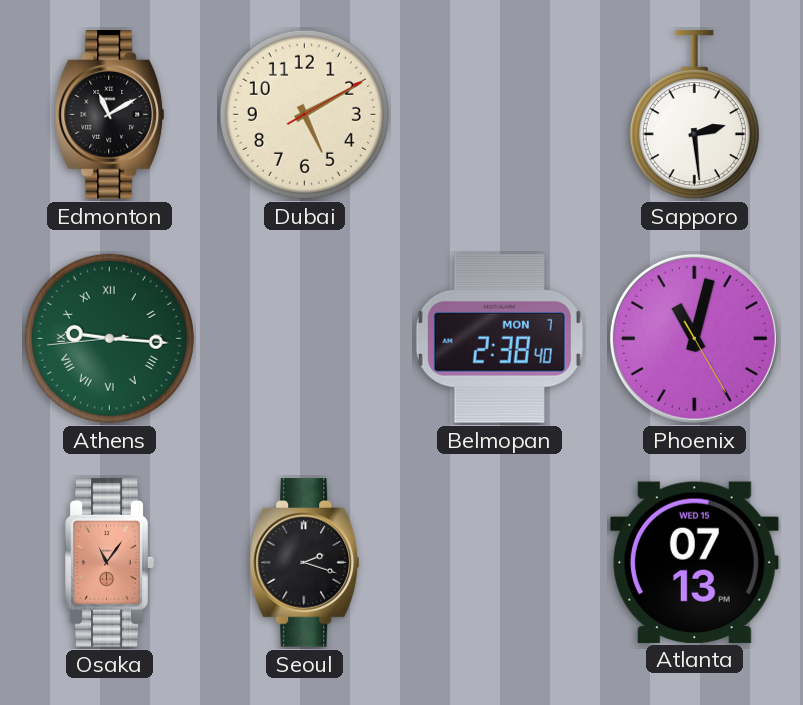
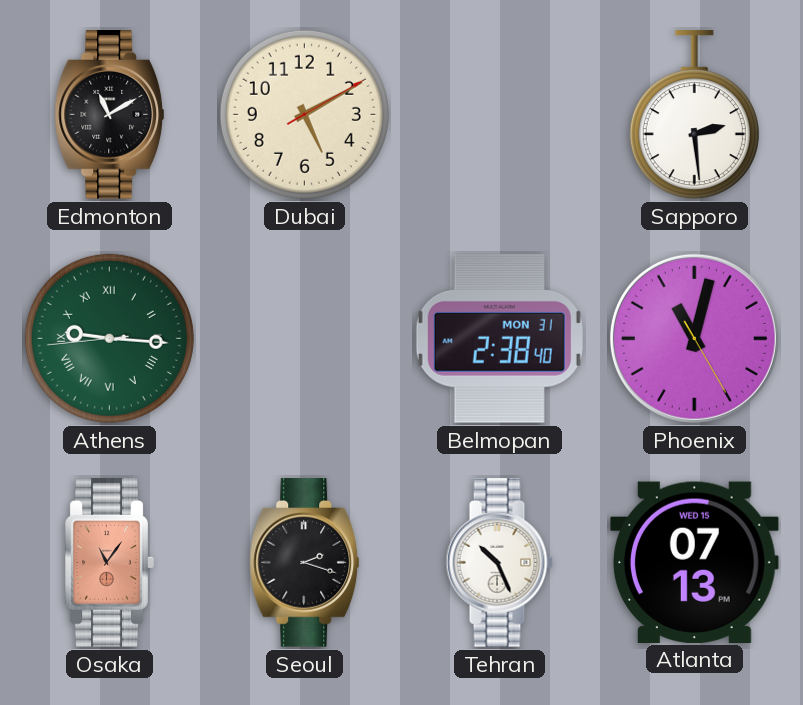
Belmopan date: MON 7 -> MON 31 (499, 338)
Tehran: none -> 10:26 (499, 563)
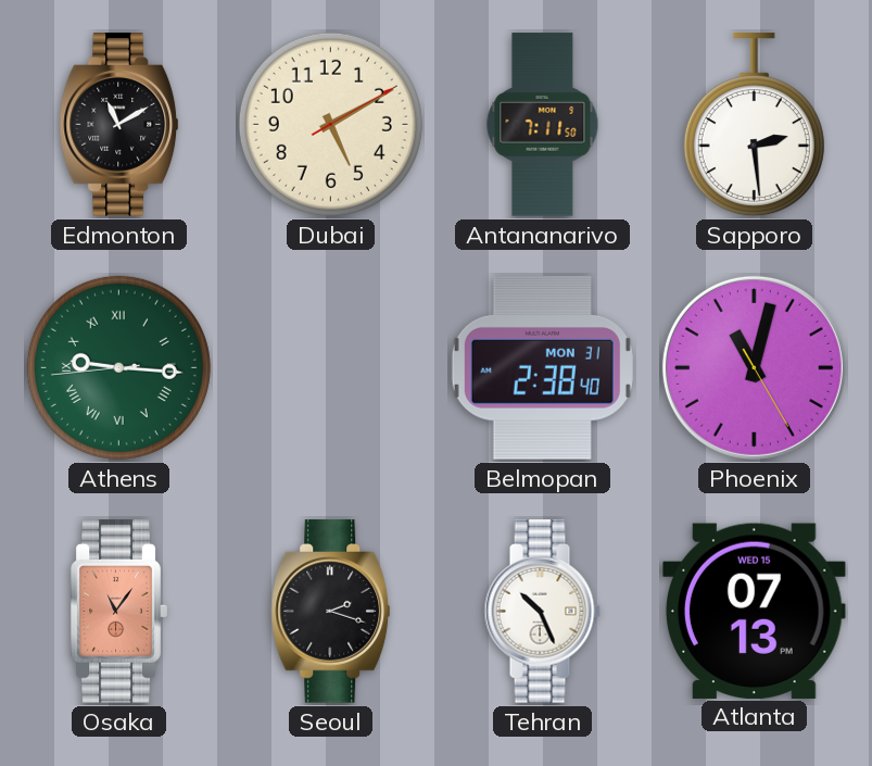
Antananarivo: none -> 7:11 (543, 125)
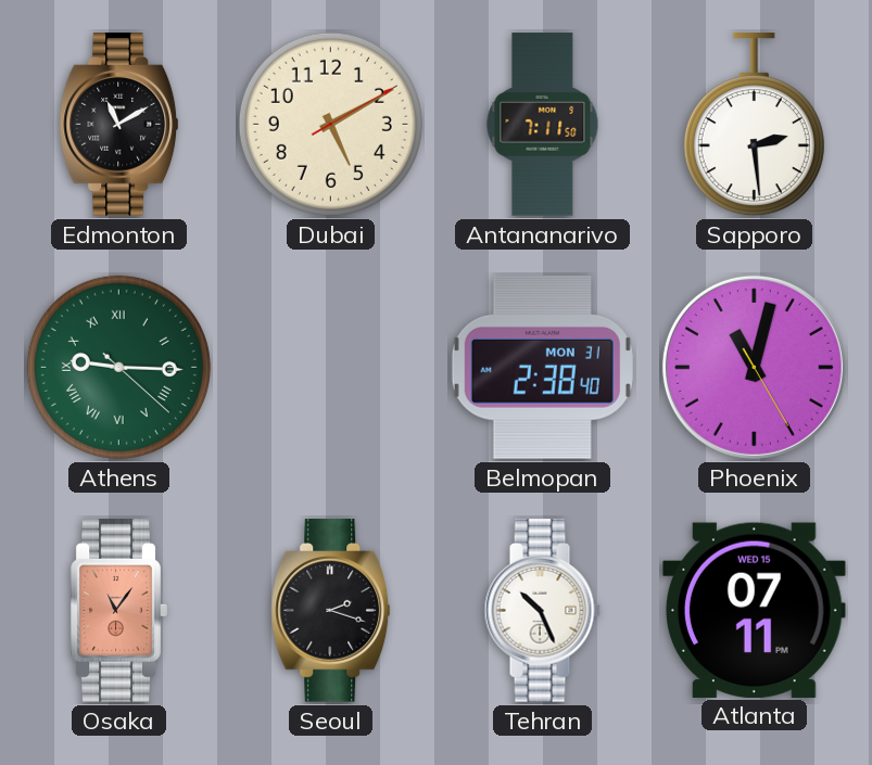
Athens: 9:15:44 -> 9:15:22 (118, 367)
Atlanta: 07:13 -> 07:11 (754, 610)
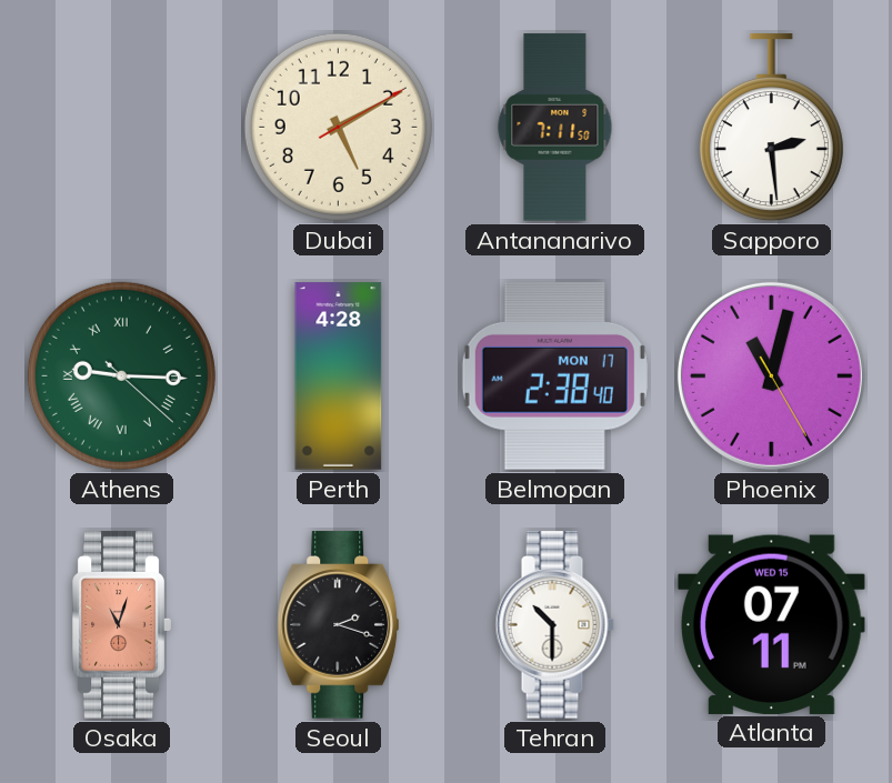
Edmonton: 11:10 -> none (119, 125)
Perth: none -> 4:28 (339, 377)
Belmopan date: MON 31 -> MON 17 (554, 375)
Osaka: 11:06 -> 11:03 (121, 625)
Tehran: 10:26 -> 10:30 (554, 625)
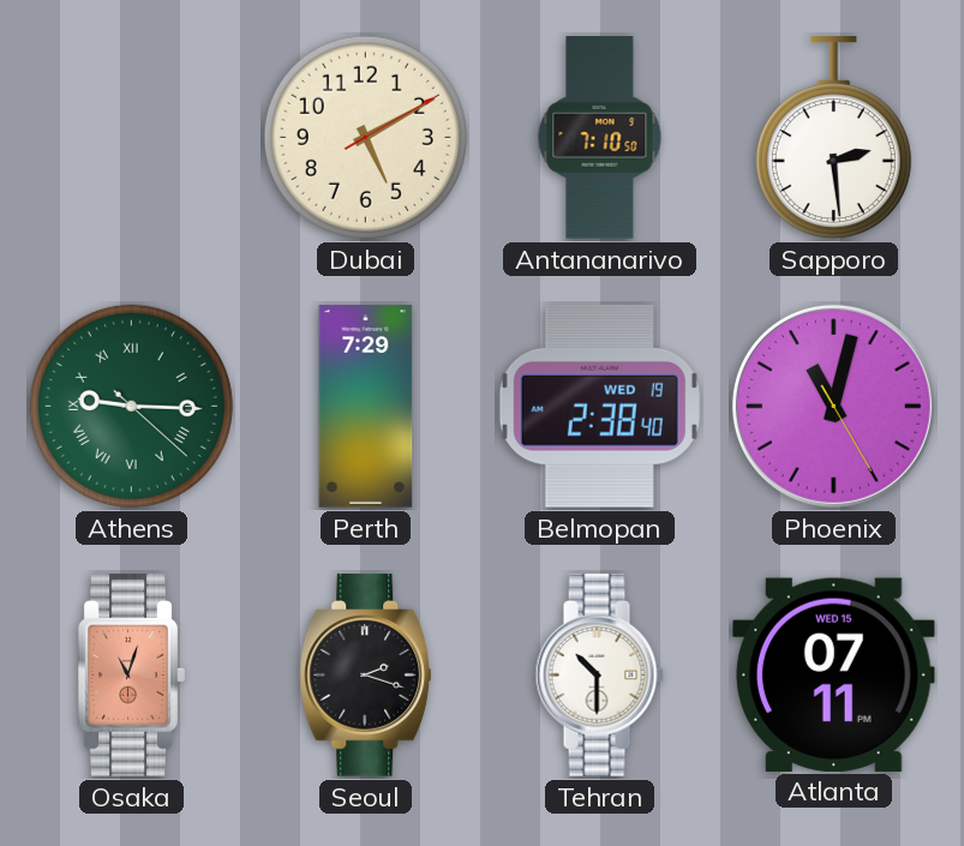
Antananarivo: 7:11 -> 7:10 (600, 138)
Perth: 4:28 -> 7:29 (366, 407)
Belmopan date: MON 17 -> WED 19 (599, 406)
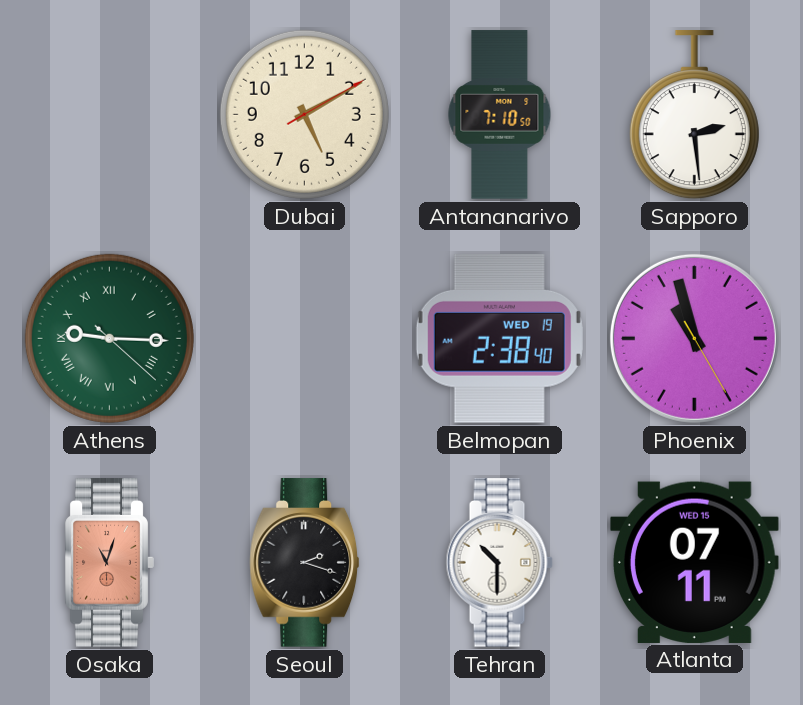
Perth: 7:29 -> none (366, 407)
Phoenix: 11:02 -> 10:57 (694, 338)
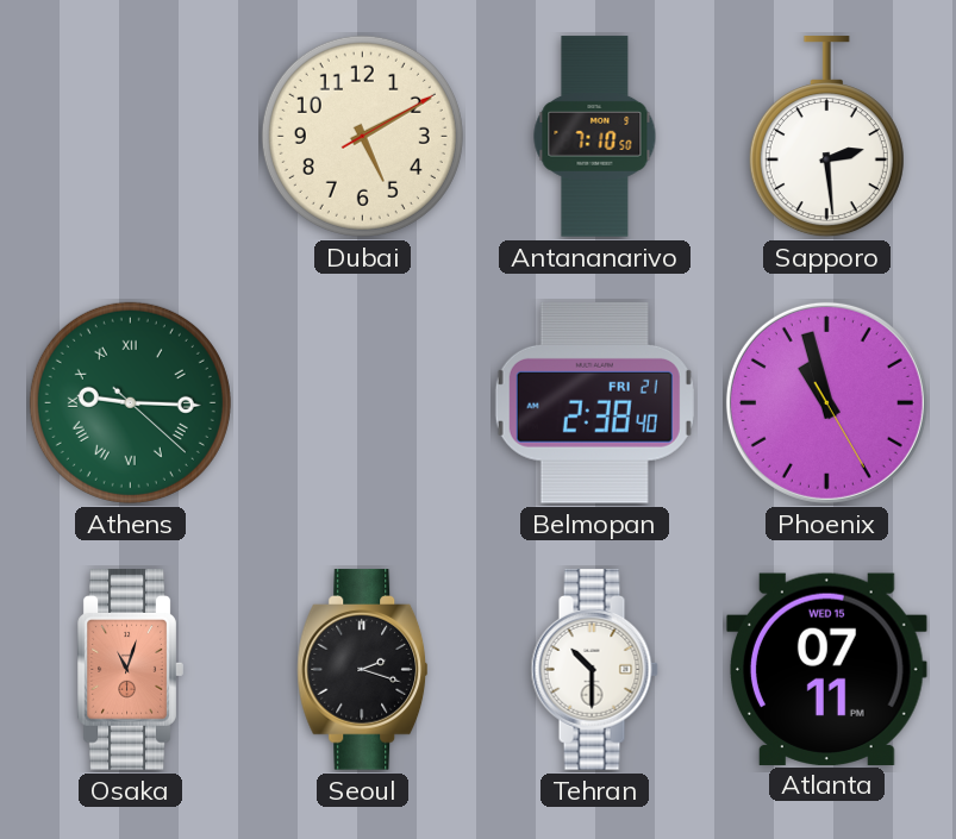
Belmopan date: WED 19 -> FRI 21 (594, 402)
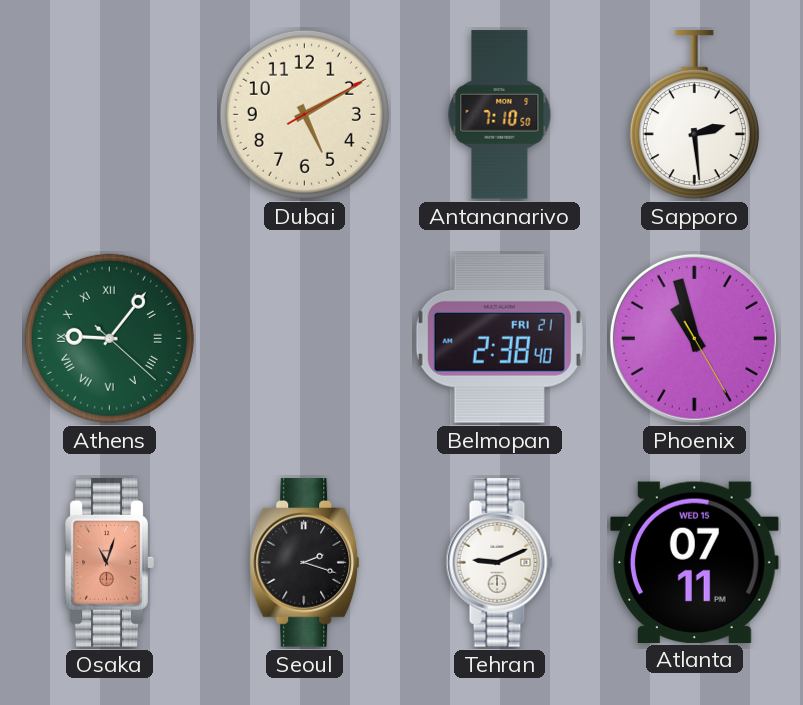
Athens: 9:15 -> 9:06 (109, 338)
Tehran: 10:30 -> 9:11 (499, 563)
